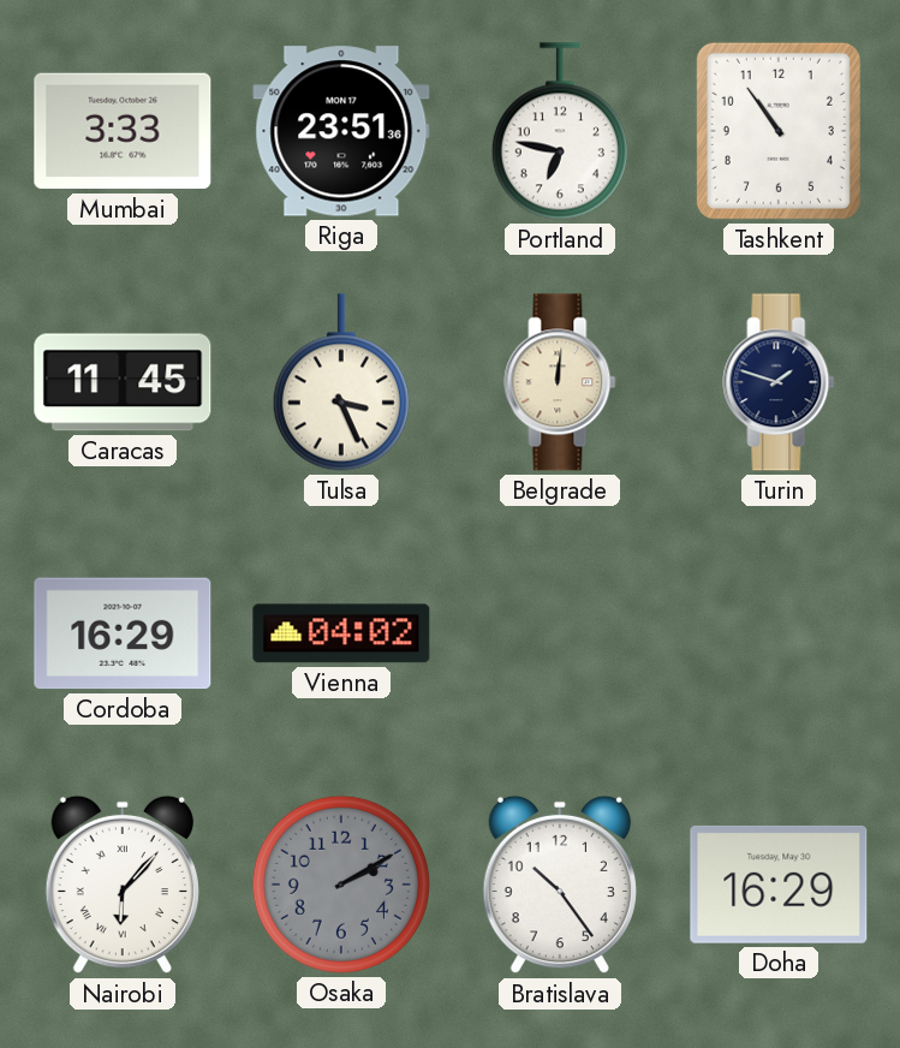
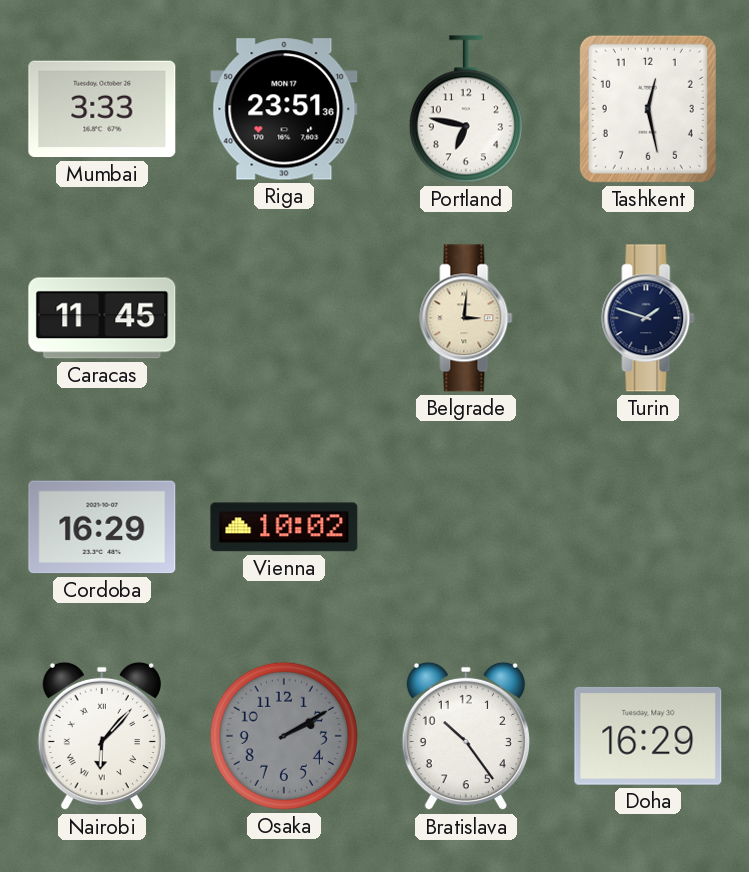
Tashkent: 10:54 -> 12:28 (648, 109)
Tulsa: 3:26 -> none (341, 382)
Belgrade: 12:01 -> 3:01 (466, 318)
Vienna: 04:02 -> 10:02 (284, 527)
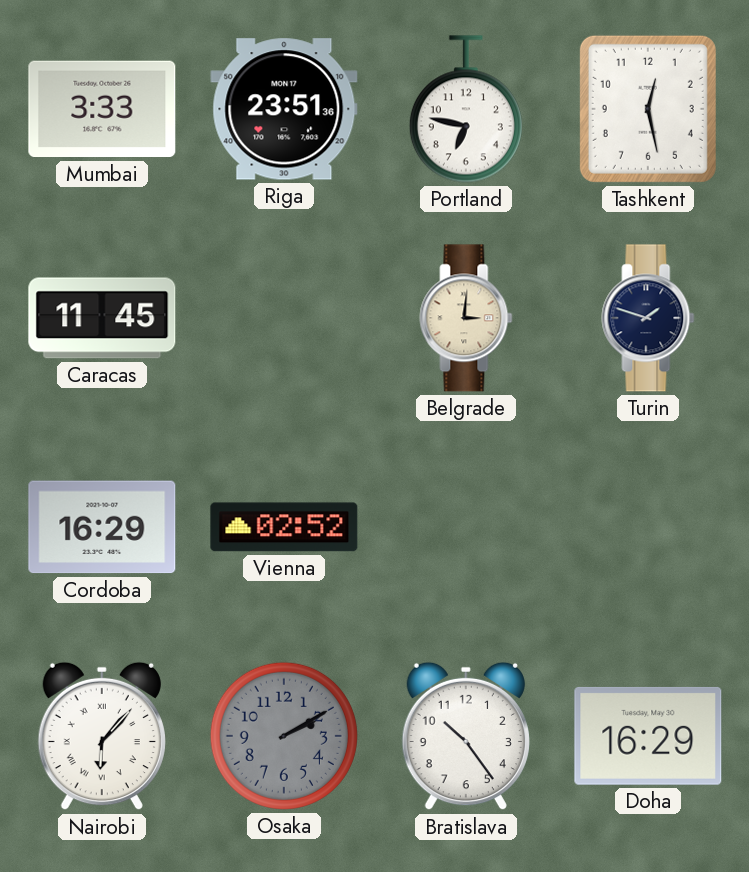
Vienna: 10:02 -> 02:52 (284, 527)
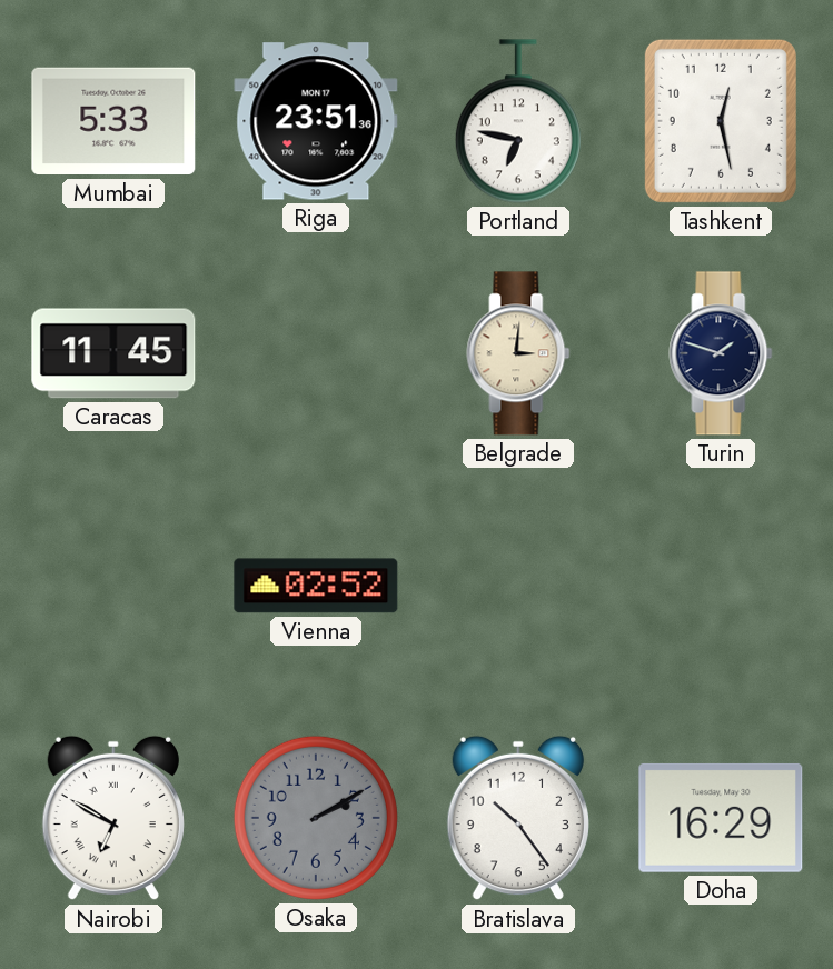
Mumbai: 3:33 -> 5:33 (113, 121)
Cordoba: 16:29 -> none (102, 527)
Nairobi: 6:07 -> 6:50 (113, 818)
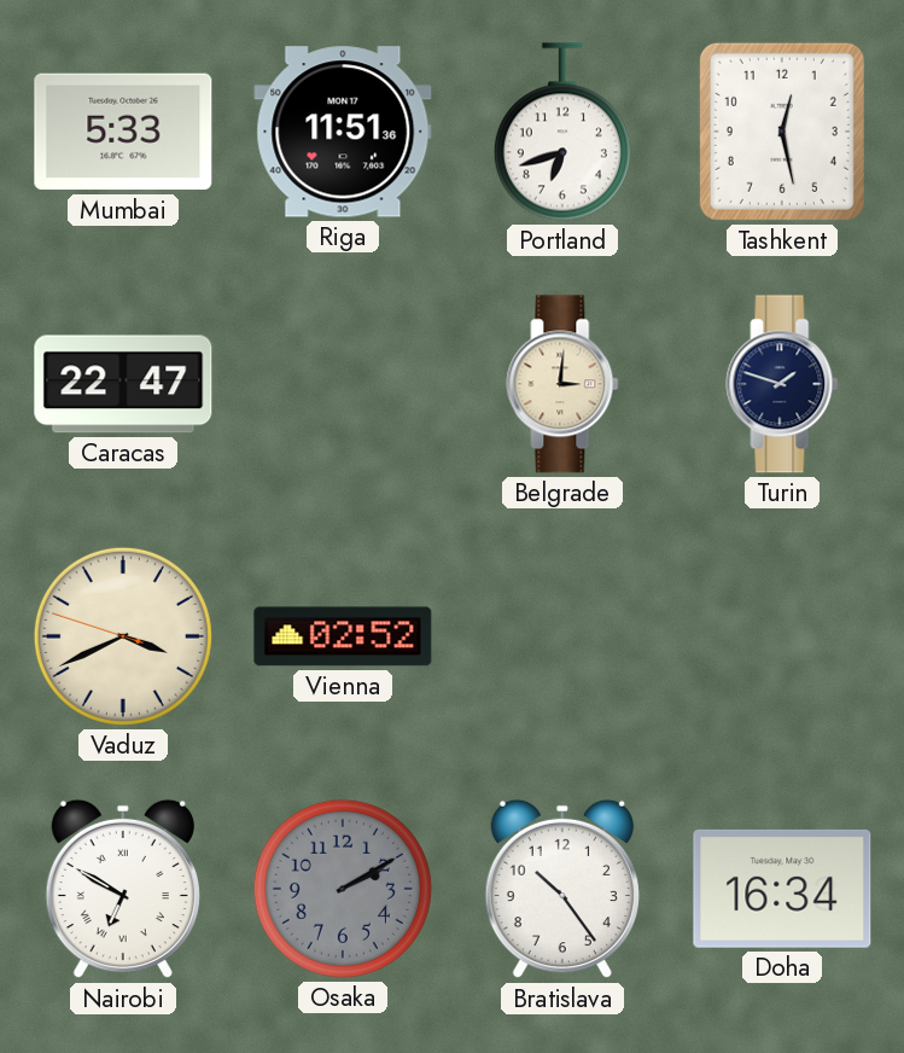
Riga: 23:51 -> 11:51 (343, 132)
Portland: 6:47 -> 6:42 (562, 132)
Caracas: 11:45 -> 22:47 (123, 384)
Vaduz: none -> 3:40 (123, 636)
Doha: 16:29 -> 16:34 (782, 889)
